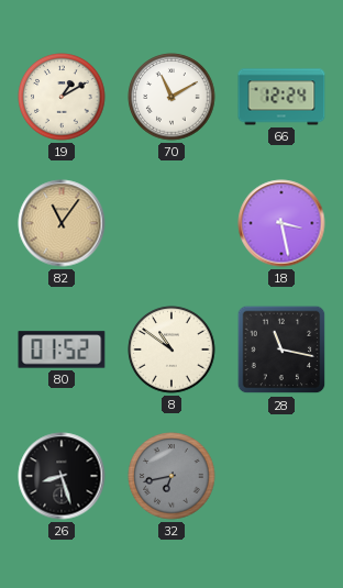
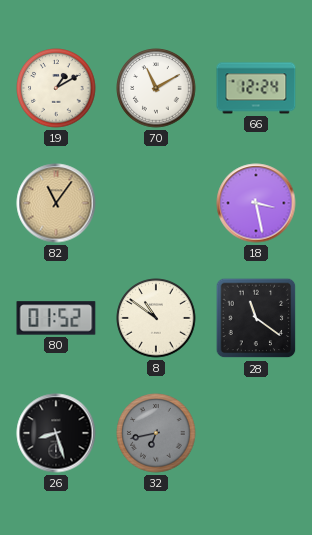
28: 11:17 -> 11:21 (256, 318)
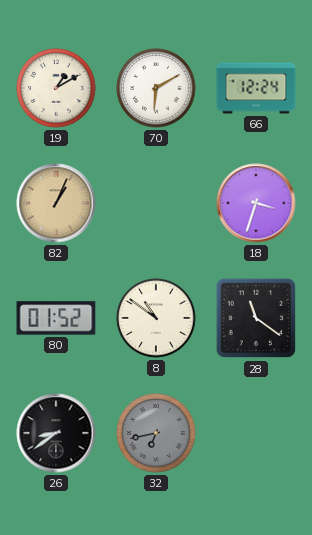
70: 11:10 -> 6:10 (156, 88)
82: 11:06 -> 1:04 (56, 203)
18: 3:28 -> 3:33 (256, 203)
26: 8:27 -> 8:39 (56, 433)
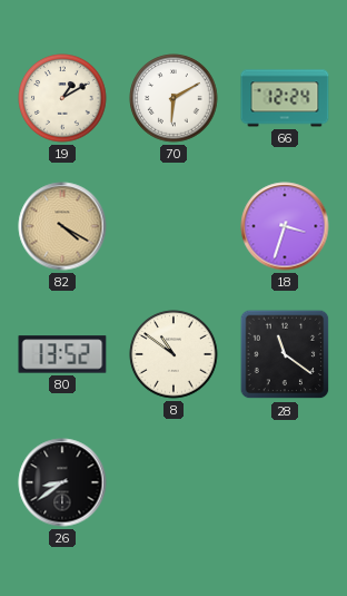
82: 1:04 -> 4:20 (62, 226)
80: 01:52 -> 13:52 (62, 354)
32: 6:43 -> none (156, 433)
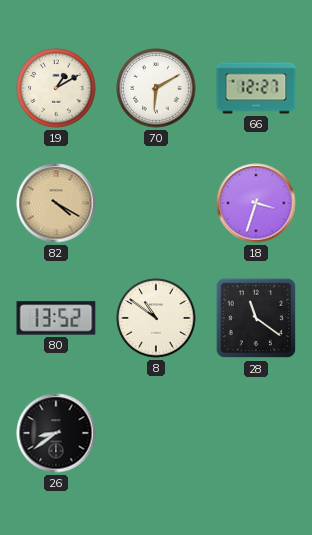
66: 12:24 -> 12:27 (256, 88)
